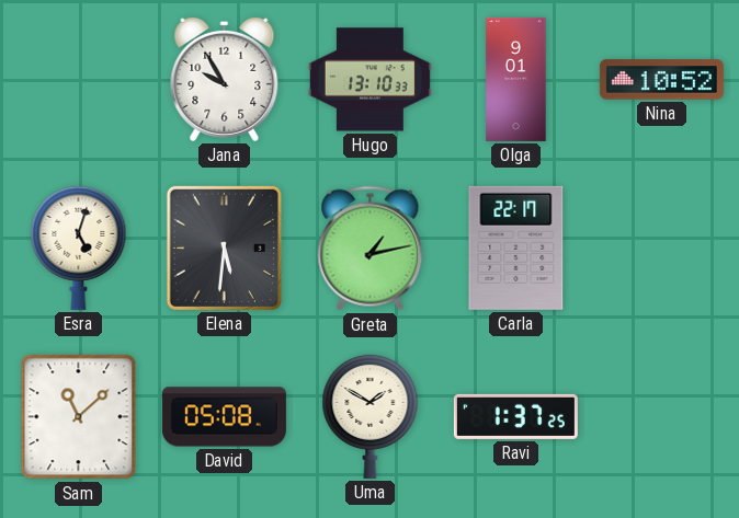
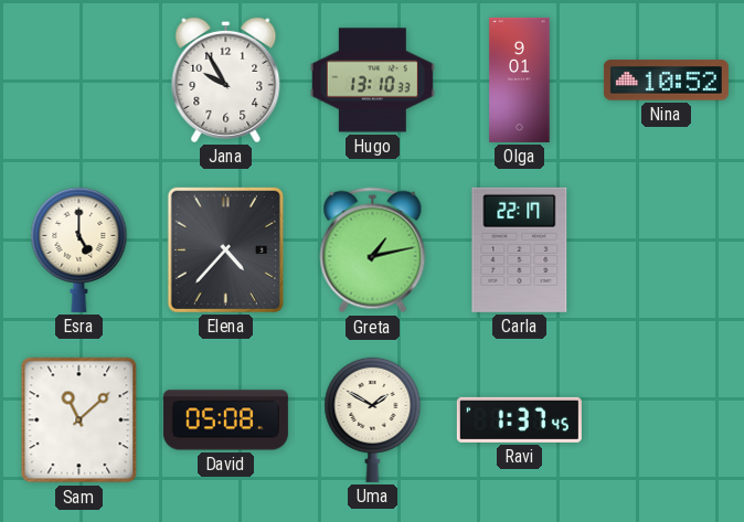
Esra: 5:03 -> 5:00 (79, 249)
Elena: 5:31 -> 4:37 (225, 249)
Ravi: 1:37:25 -> 1:37:45 (519, 419)
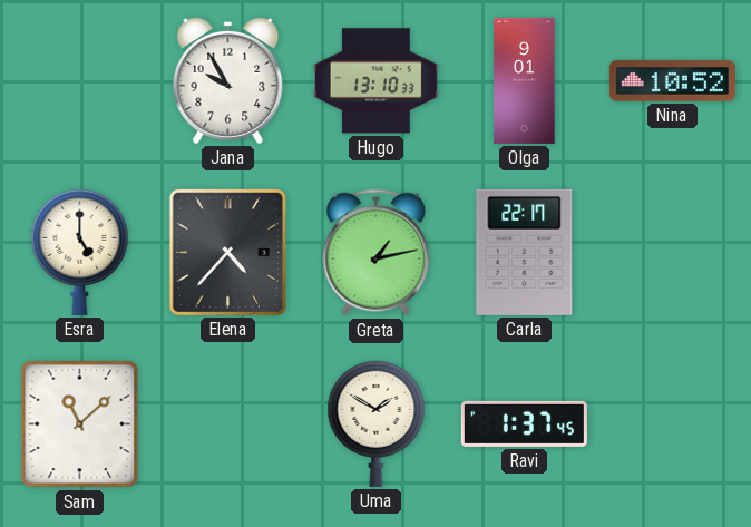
David: 05:08 -> none (225, 420)
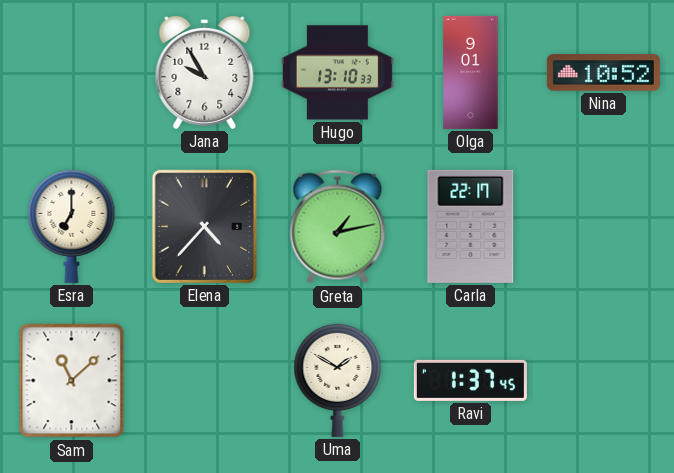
Esra: 5:00 -> 7:00 (72, 226)
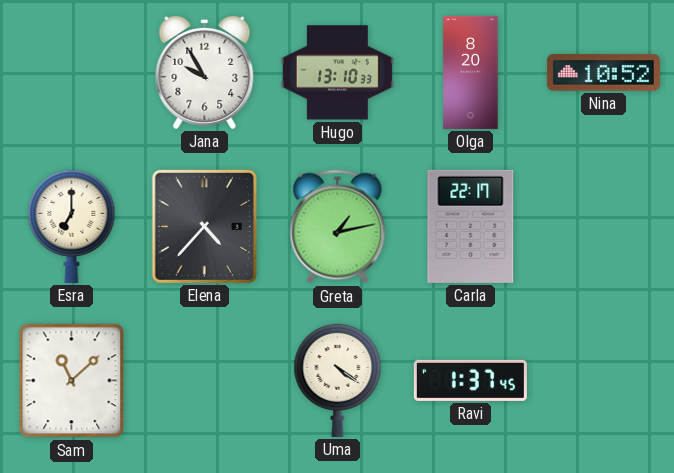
Olga: 9:01 -> 8:20 (471, 72)
Uma: 1:50 -> 4:21 (338, 380)
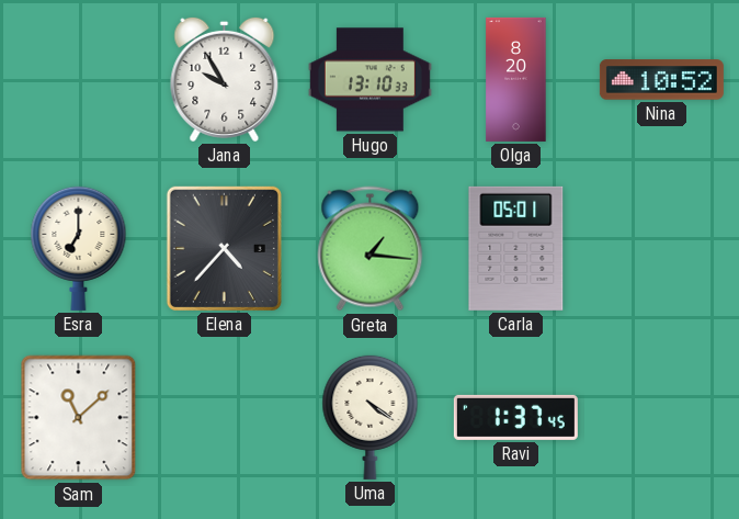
Greta: 1:13 -> 1:16 (371, 249)
Carla: 22:17 -> 05:01 (516, 248)
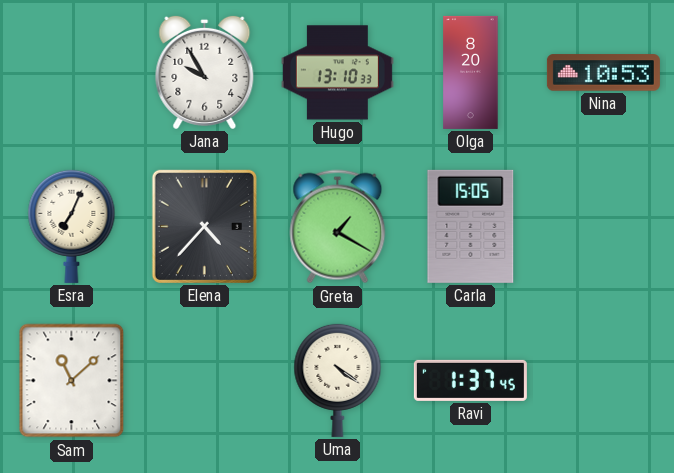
Nina: 10:52 -> 10:53 (603, 73)
Esra: 7:00 -> 7:04 (72, 226)
Greta: 1:16 -> 1:20 (338, 227)
Carla: 05:01 -> 15:05 (471, 226)
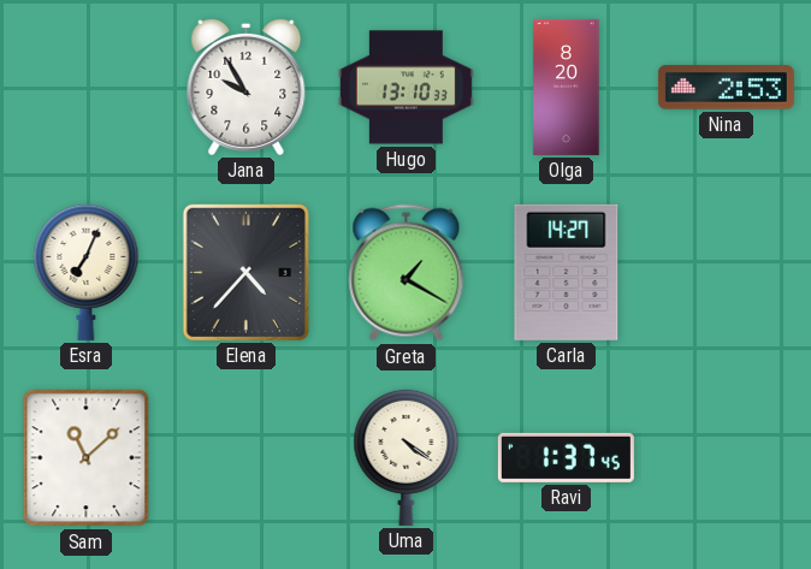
Nina: 10:53 -> 2:53 (726, 88)
Carla: 15:05 -> 14:27 (567, 272)
